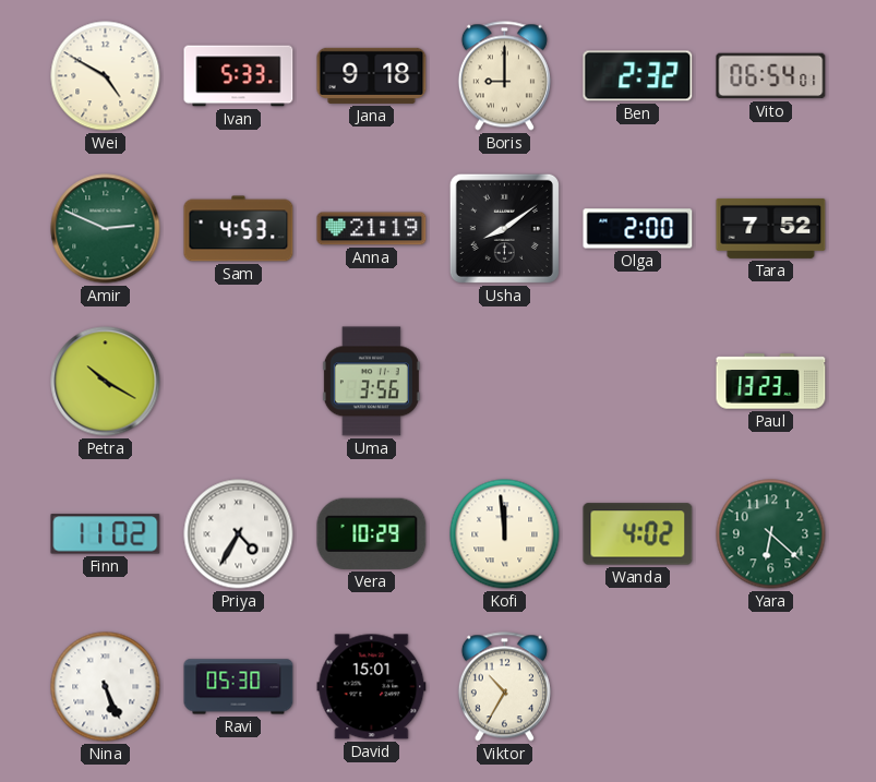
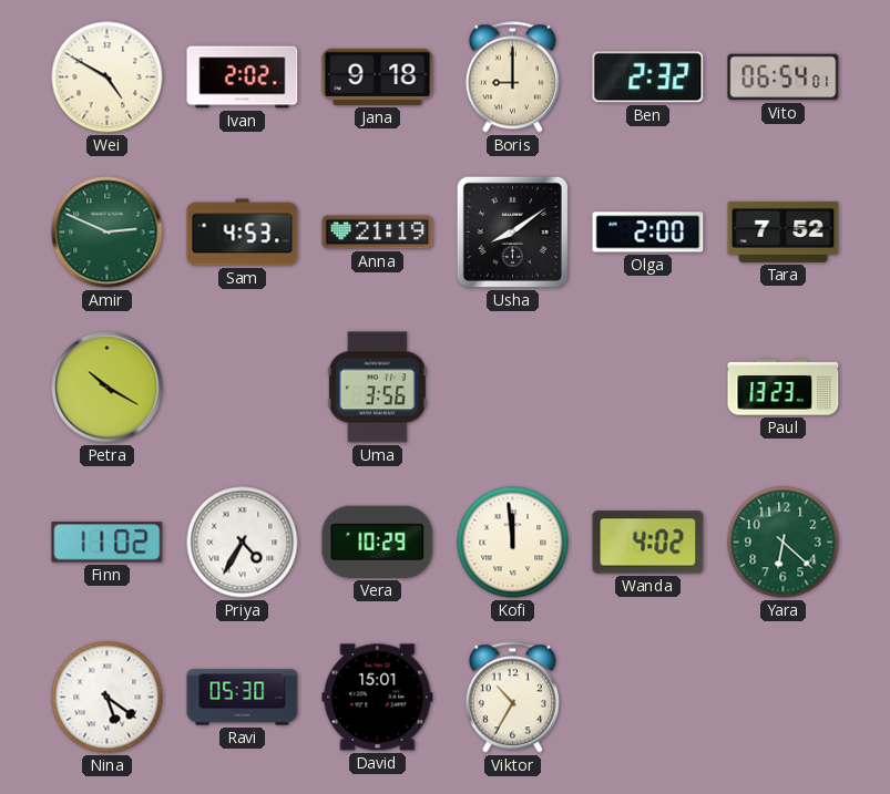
Ivan: 5:33 -> 2:02 (243, 78)
Nina: 5:26 -> 5:21 (108, 698)
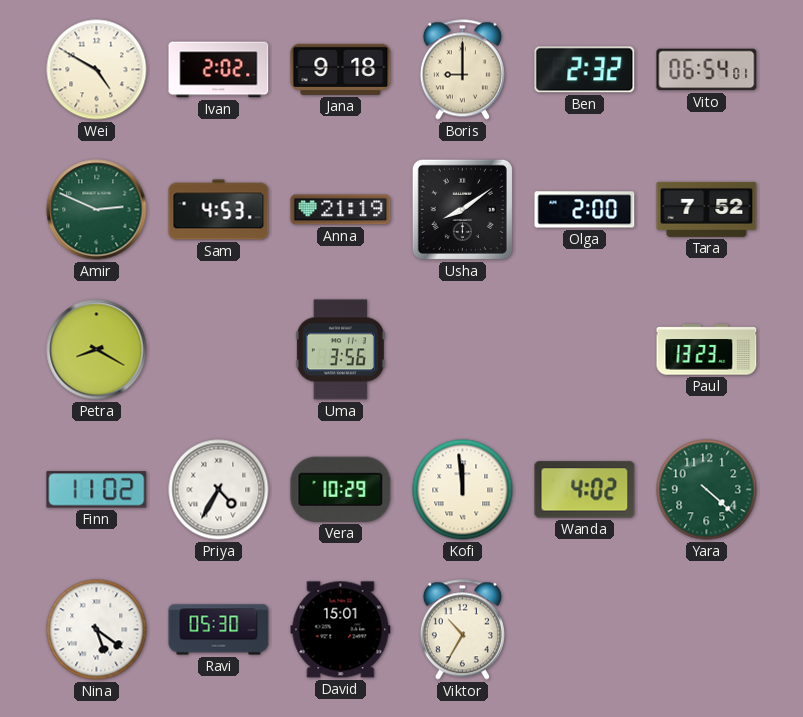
Petra: 10:20 -> 8:20 (97, 350)
Yara: 6:22 -> 4:22 (707, 490)
